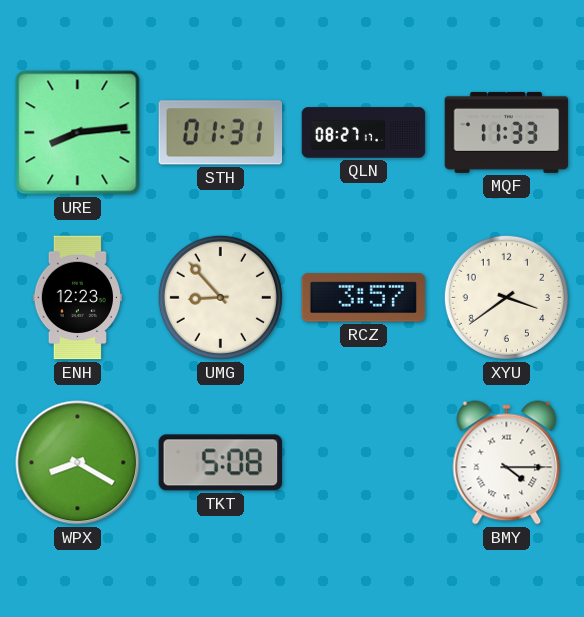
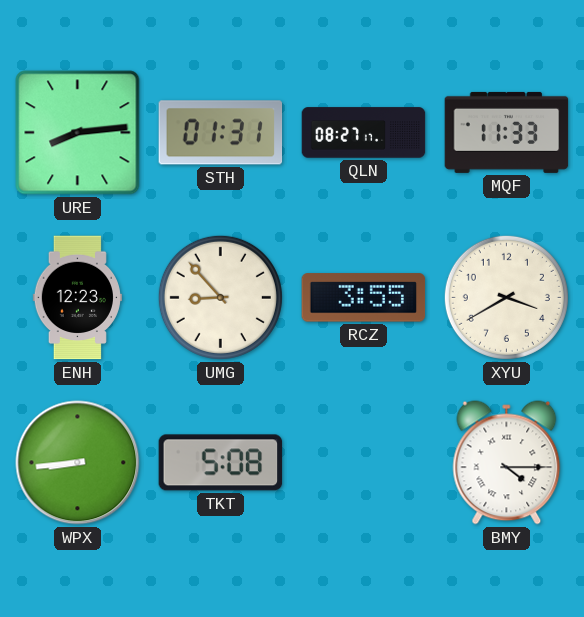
RCZ: 3:57 -> 3:55 (364, 298)
XYU: 3:39 -> 3:40 (506, 297)
WPX: 8:20 -> 8:44 (78, 463)
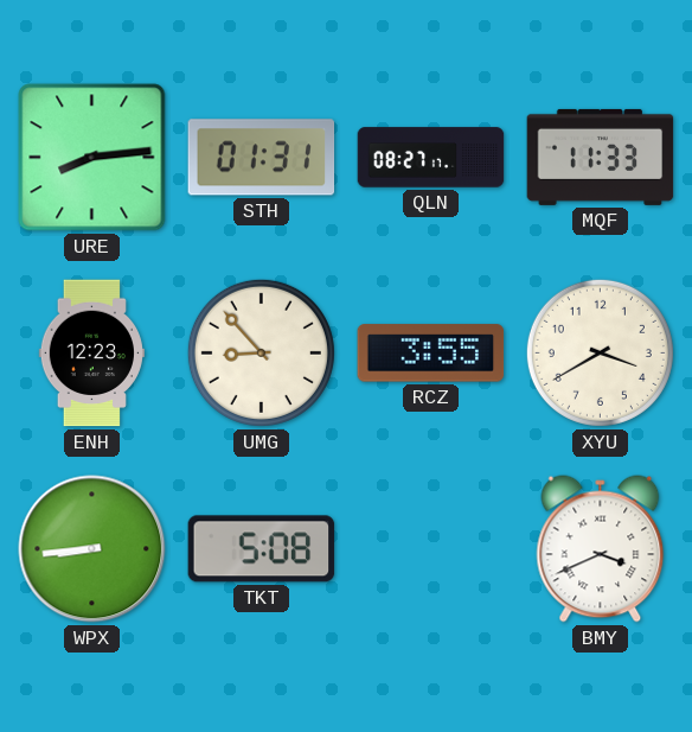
BMY: 4:15 -> 3:41 (601, 549)
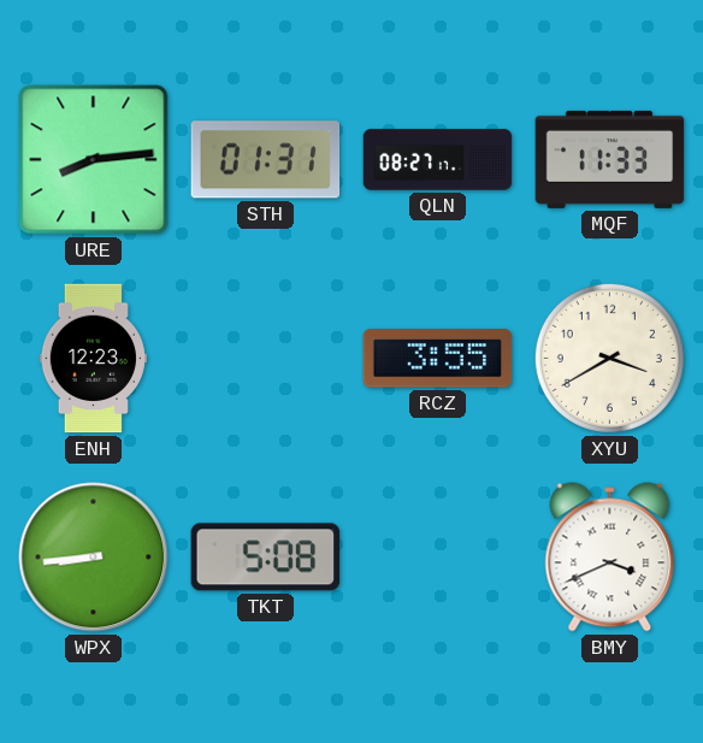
UMG: 8:53 -> none (261, 352)
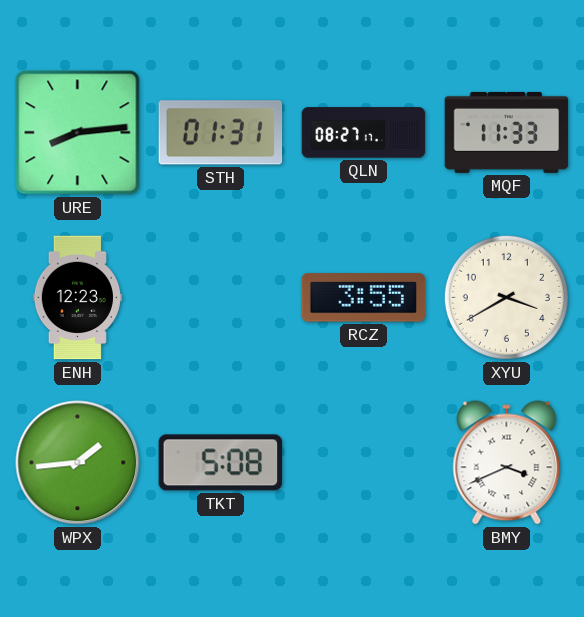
WPX: 8:44 -> 1:44 (78, 463)
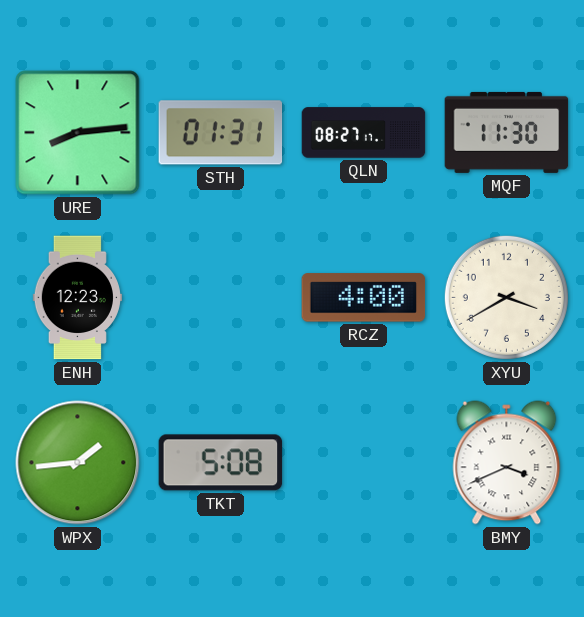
MQF: 11:33 -> 11:30 (507, 132)
RCZ: 3:55 -> 4:00 (364, 298)
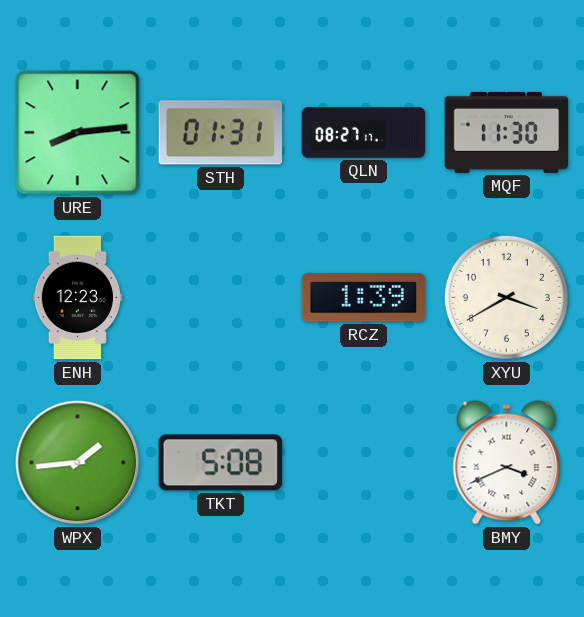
RCZ: 4:00 -> 1:39 (364, 298)
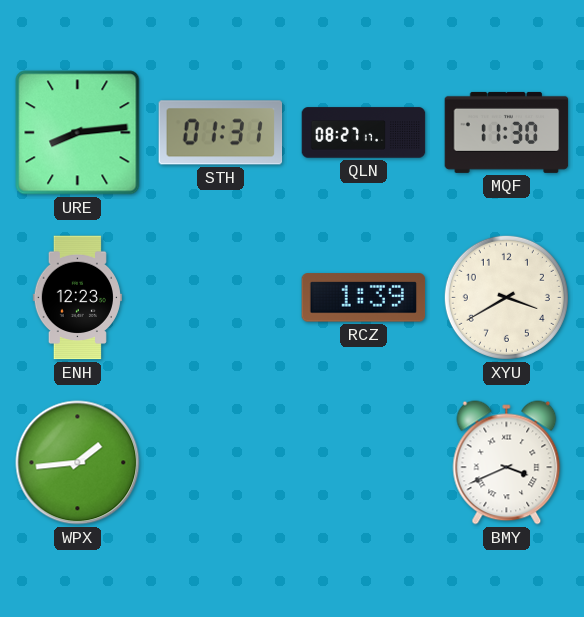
TKT: 5:08 -> none (221, 463)
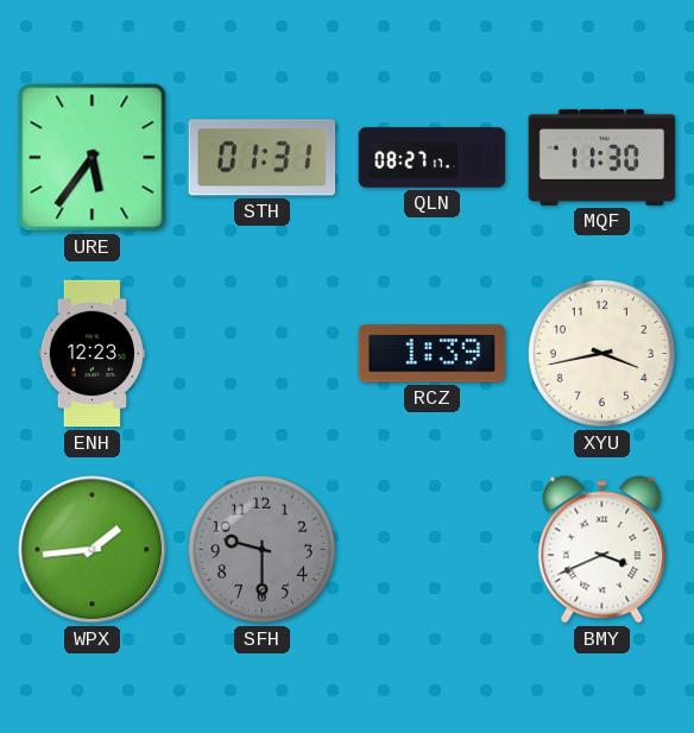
URE: 8:14 -> 5:36 (93, 158)
XYU: 3:40 -> 3:43 (601, 353)
SFH: none -> 9:30 (261, 549)
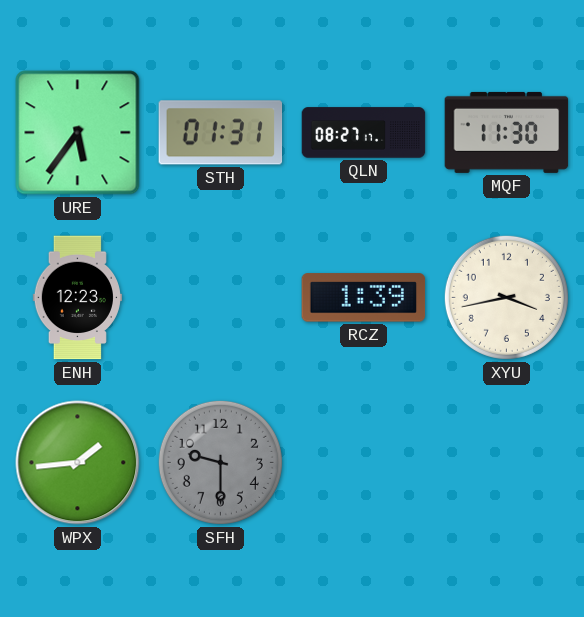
BMY: 3:41 -> none (602, 550)
